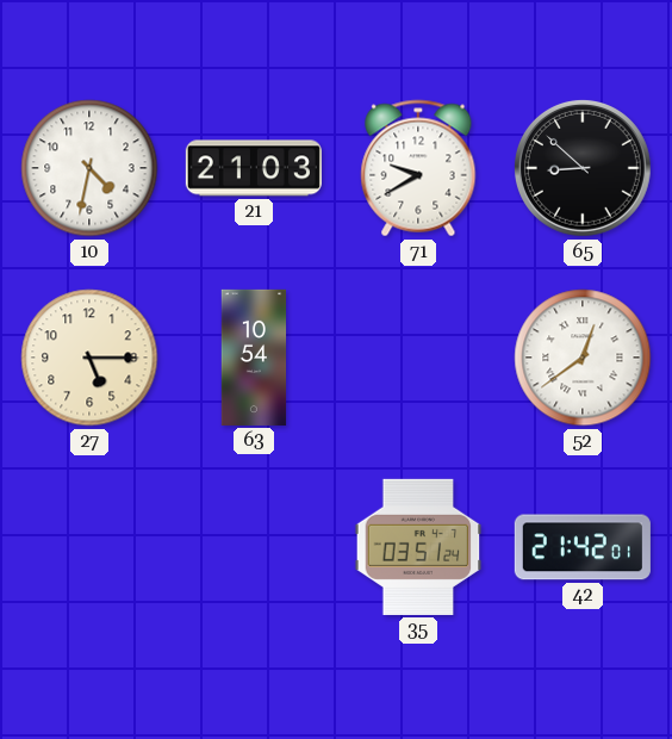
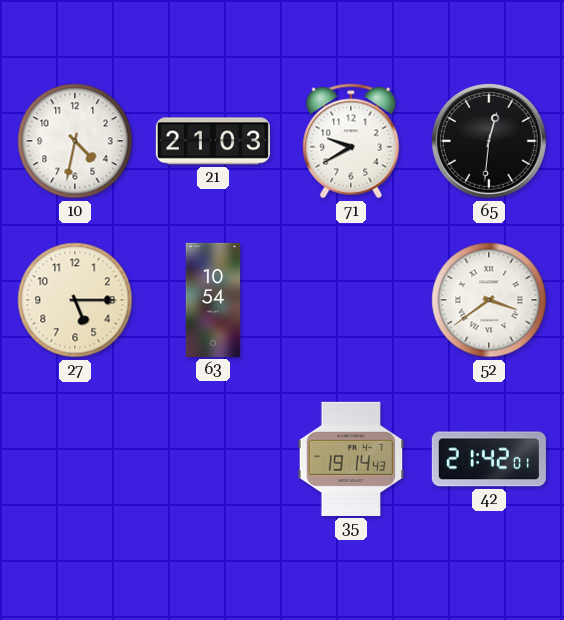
65: 8:52 -> 12:31 (489, 141)
52: 12:39 -> 3:39 (489, 300)
35: 03:51 -> 19:14 (351, 459)
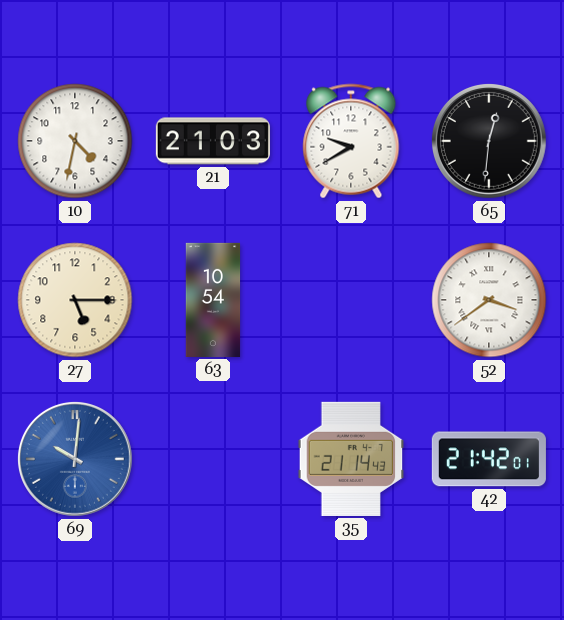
69: none -> 10:01 (75, 459)
35: 19:14 -> 21:14 (351, 459)
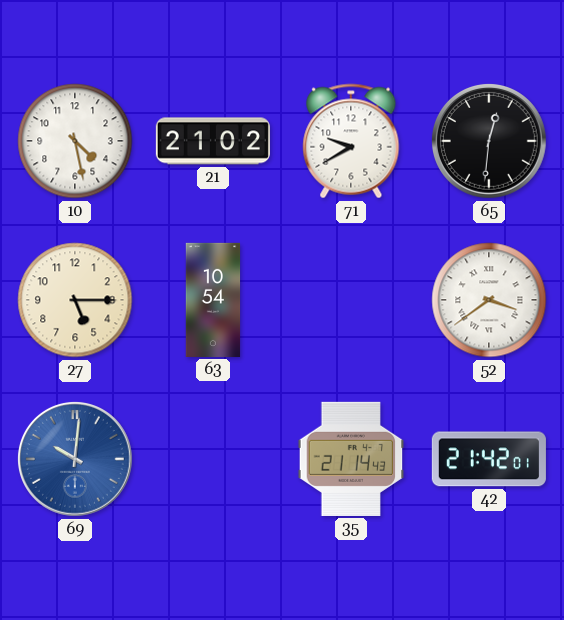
10: 4:32 -> 4:28 (75, 141)
21: 21:03 -> 21:02 (213, 141)
